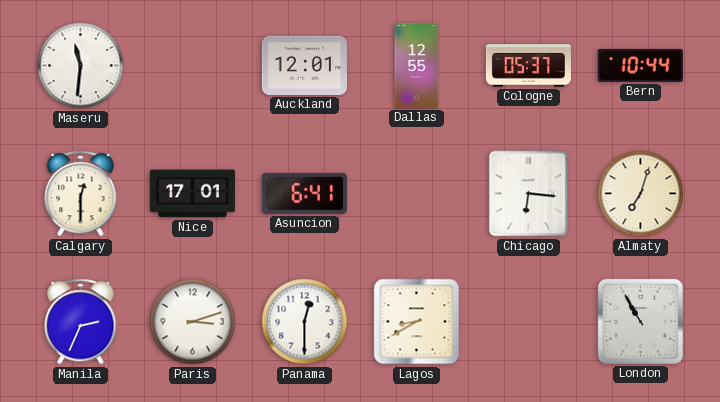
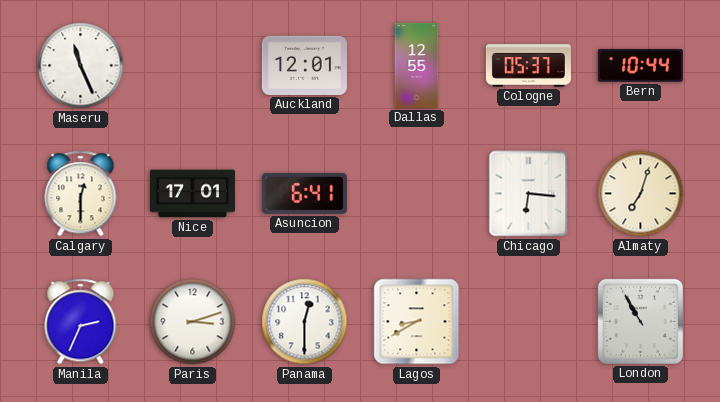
Maseru: 11:31 -> 11:26 (81, 66)
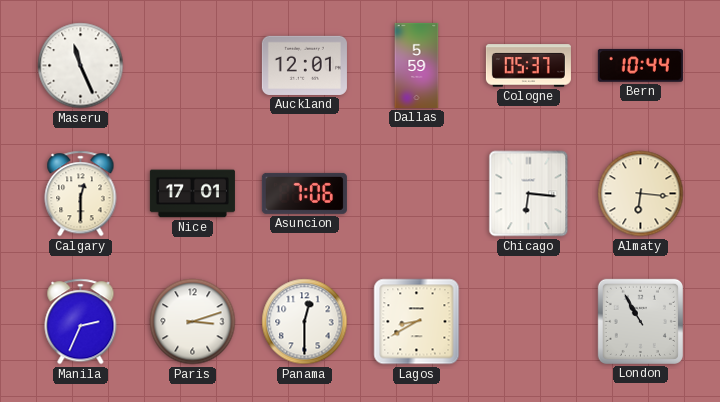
Dallas: 12:55 -> 5:59 (417, 65)
Asuncion: 6:41 -> 7:06 (304, 193)
Almaty: 7:03 -> 6:16 (641, 194)
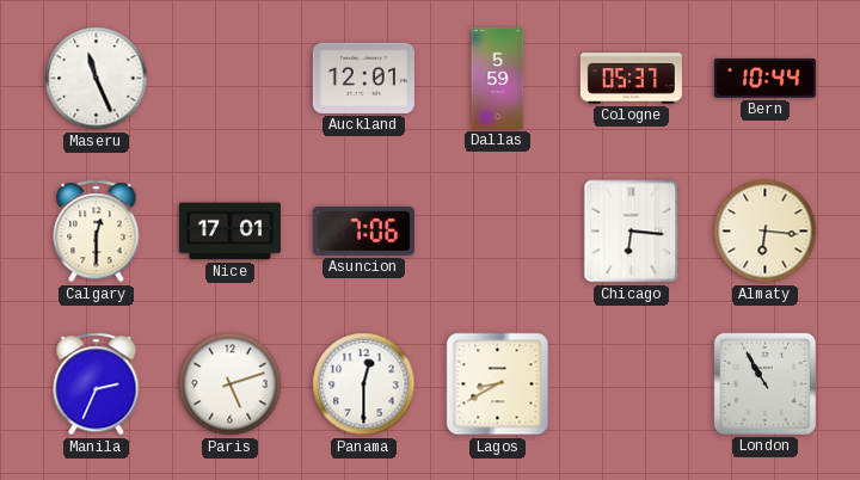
Paris: 3:12 -> 5:12 (231, 384)
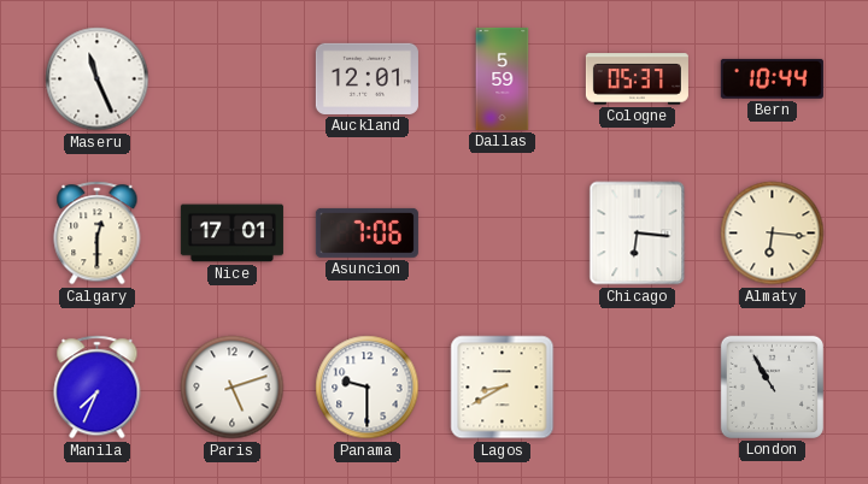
Manila: 2:34 -> 7:34 (98, 388)
Panama: 12:30 -> 9:30 (368, 388)
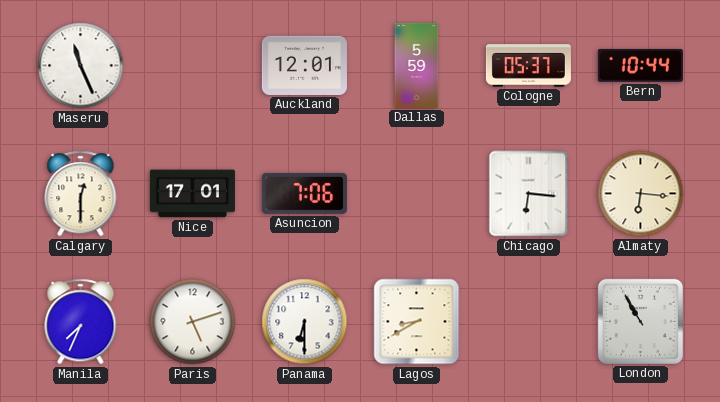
Panama: 9:30 -> 6:30 (305, 322)
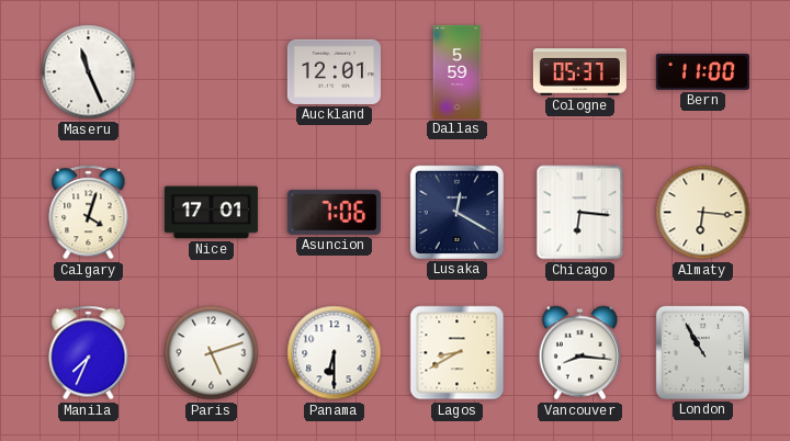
Bern: 10:44 -> 11:00 (702, 71)
Calgary: 12:30 -> 4:03 (89, 213)
Lusaka: none -> 12:20 (456, 212)
Vancouver: none -> 8:16 (580, 353)
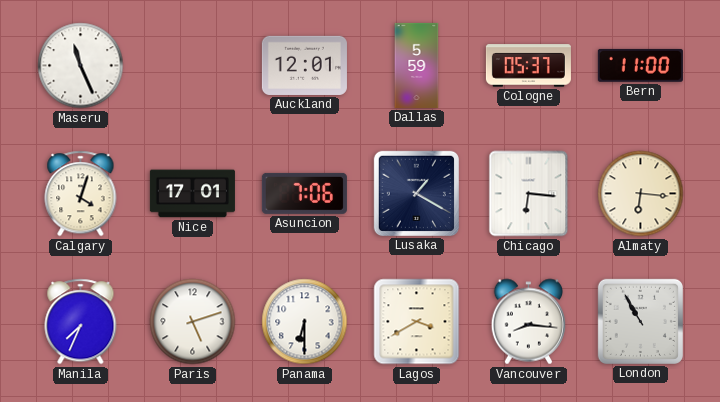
Lusaka: 12:20 -> 1:20 (416, 193)
Lagos: 8:40 -> 3:40 (417, 322)
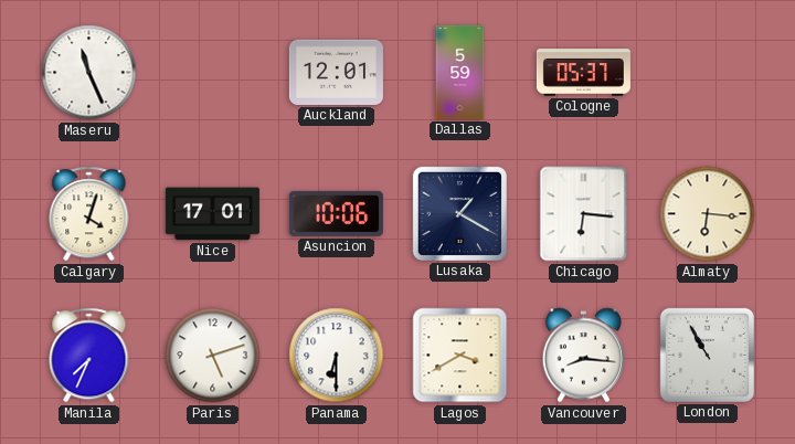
Bern: 11:00 -> none (640, 65)
Asuncion: 7:06 -> 10:06 (336, 213)
